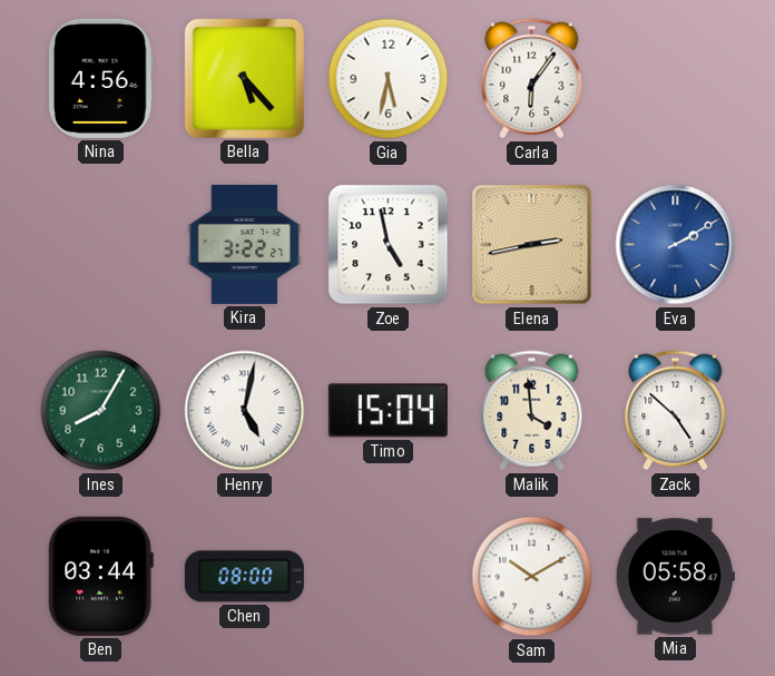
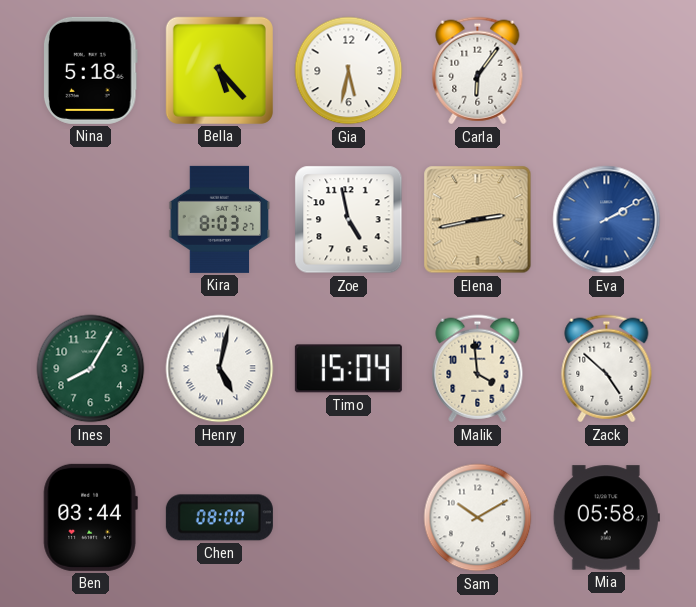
Nina: 4:56 -> 5:18 (90, 70)
Kira: 3:22 -> 8:03 (220, 219)
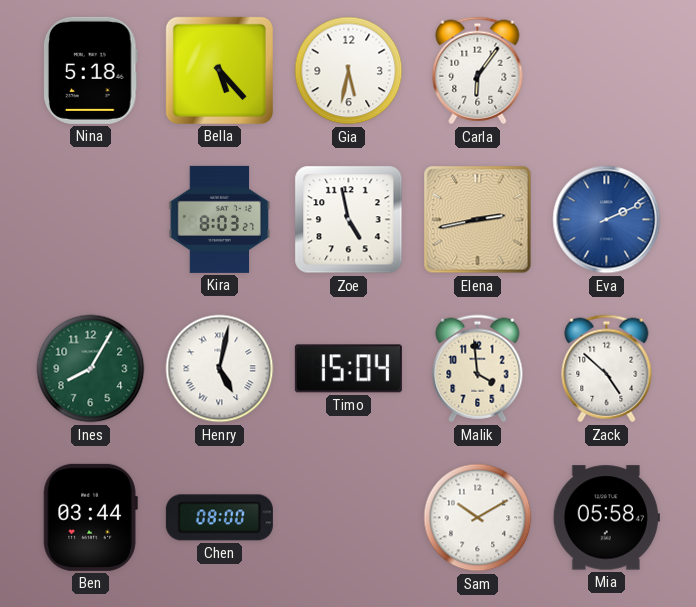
Eva: 2:10 -> 2:11 (607, 220)
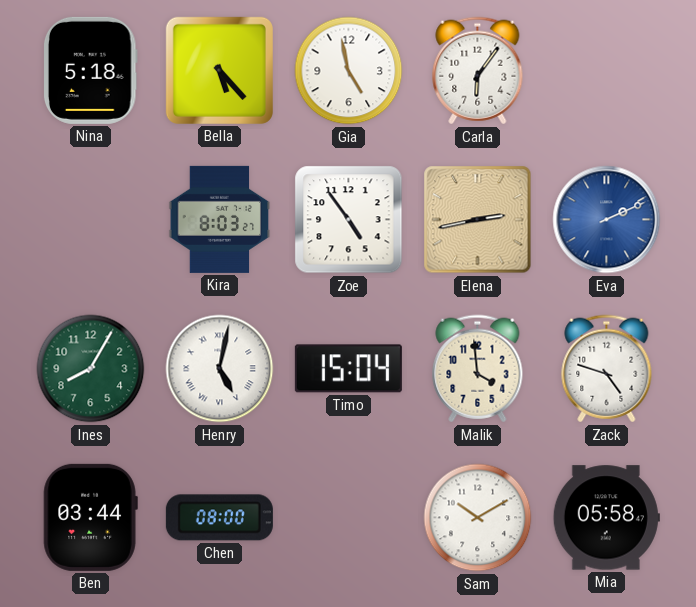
Gia: 5:32 -> 4:58 (349, 71)
Zoe: 4:58 -> 4:54 (349, 220)
Zack: 4:52 -> 4:48 (607, 369)
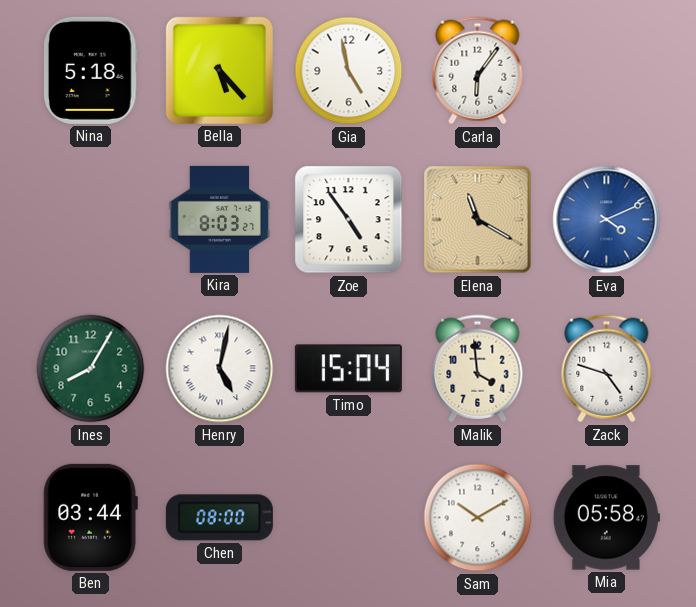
Elena: 2:43 -> 11:20 (478, 220)
Eva: 2:11 -> 4:11 (607, 220)
